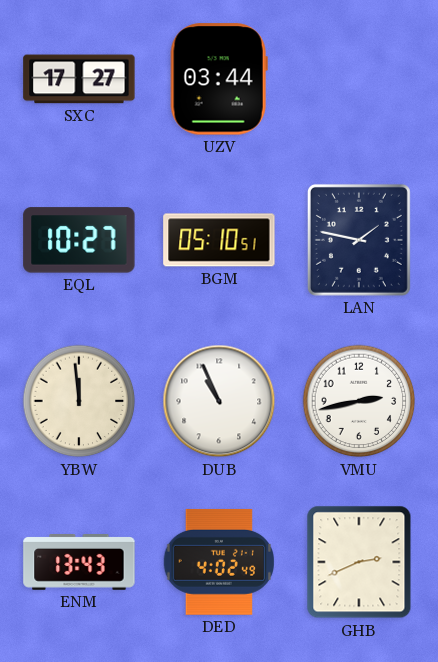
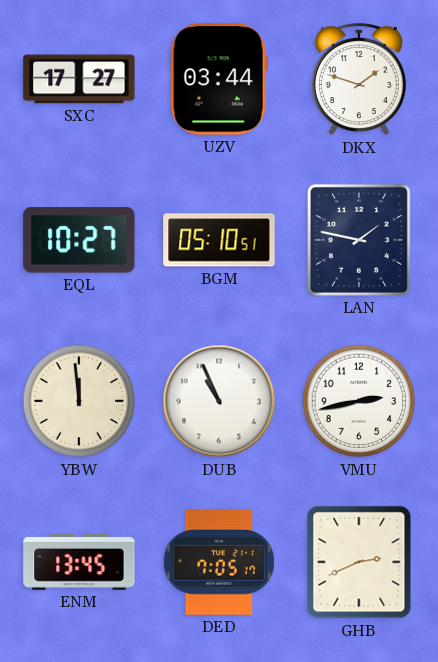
DKX: none -> 1:48 (359, 80)
ENM: 13:43 -> 13:45 (79, 563)
DED: 4:02 -> 7:05 (218, 562)
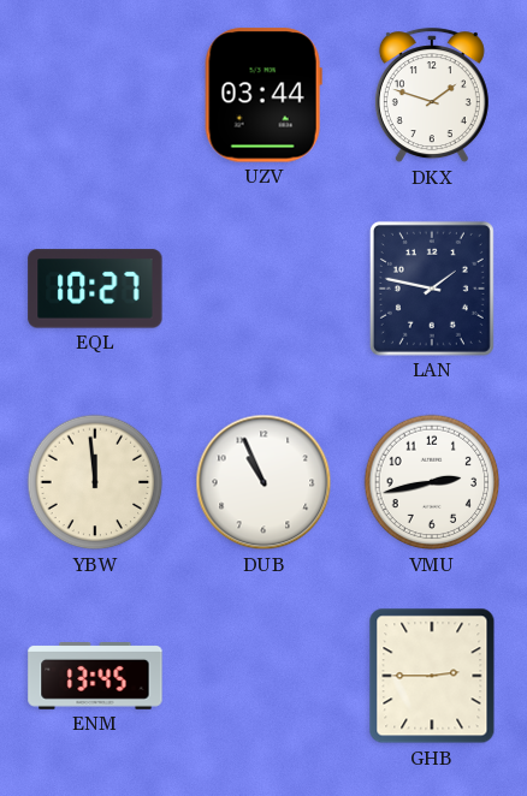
SXC: 17:27 -> none (79, 79)
BGM: 05:10 -> none (219, 240)
DED: 7:05 -> none (218, 562)
GHB: 2:41 -> 2:45 (432, 676)
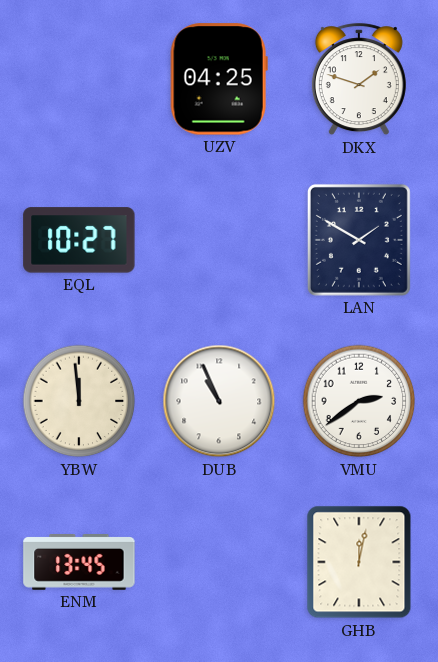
UZV: 03:44 -> 04:25 (219, 79)
LAN: 1:47 -> 1:50 (359, 240)
VMU: 2:43 -> 2:39 (359, 401)
GHB: 2:45 -> 12:02 (359, 562)
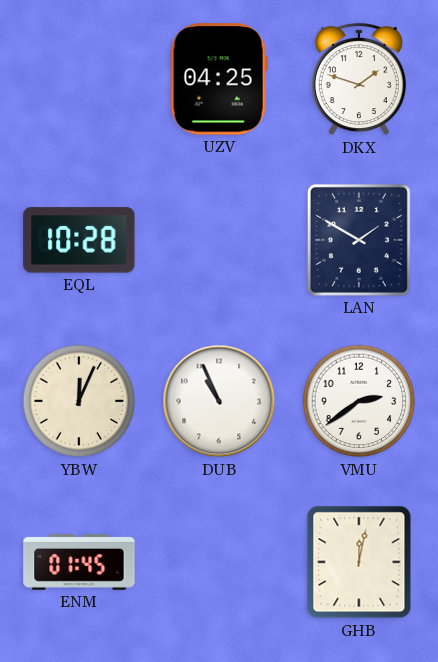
EQL: 10:27 -> 10:28 (79, 240)
YBW: 11:59 -> 12:04 (79, 401)
ENM: 13:45 -> 01:45 (79, 563)
